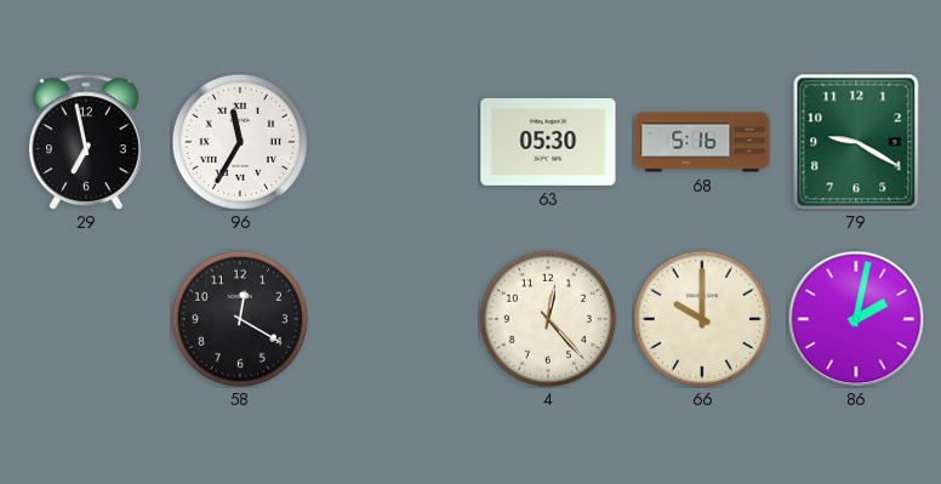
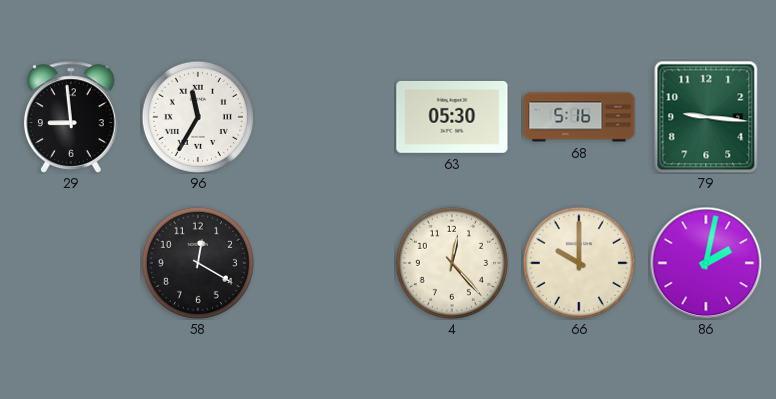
29: 6:58 -> 8:59 (72, 117)
79: 9:20 -> 9:16 (706, 117)
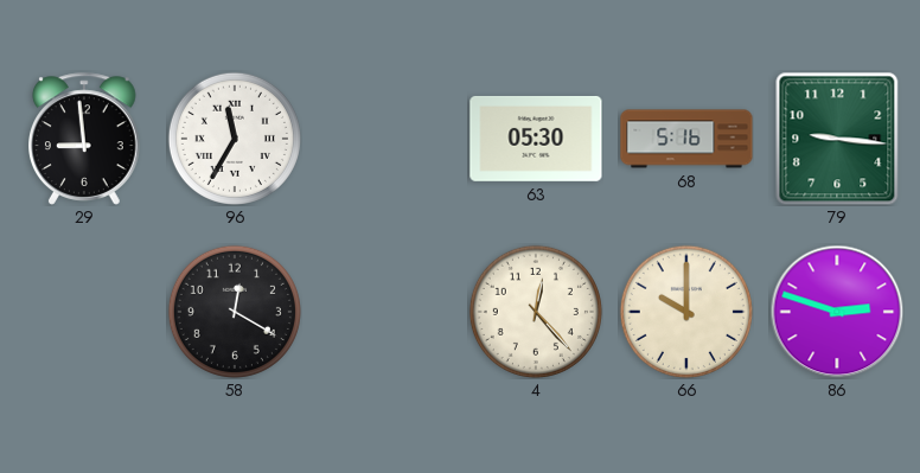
86: 2:02 -> 2:48 (837, 312)
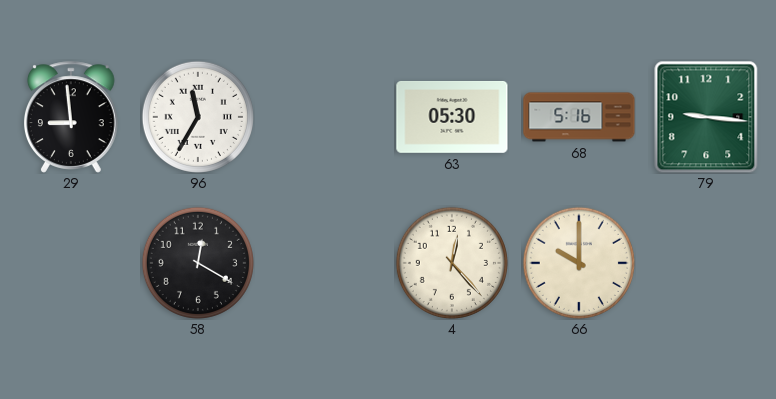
86: 2:48 -> none (837, 312)
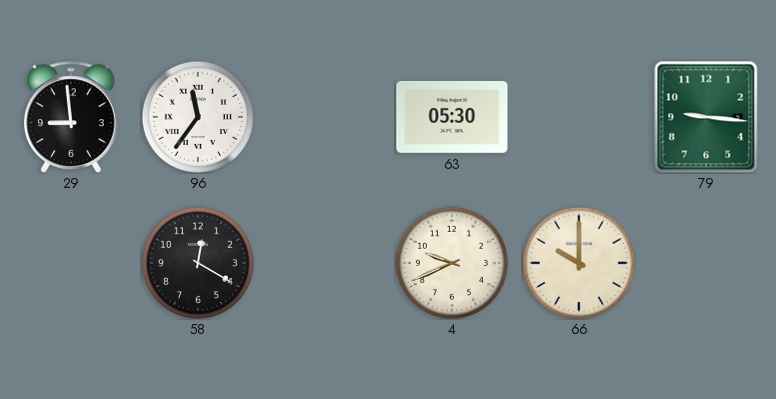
96: 11:35 -> 11:36 (198, 117)
68: 5:16 -> none (579, 117)
4: 12:23 -> 9:41 (452, 263)
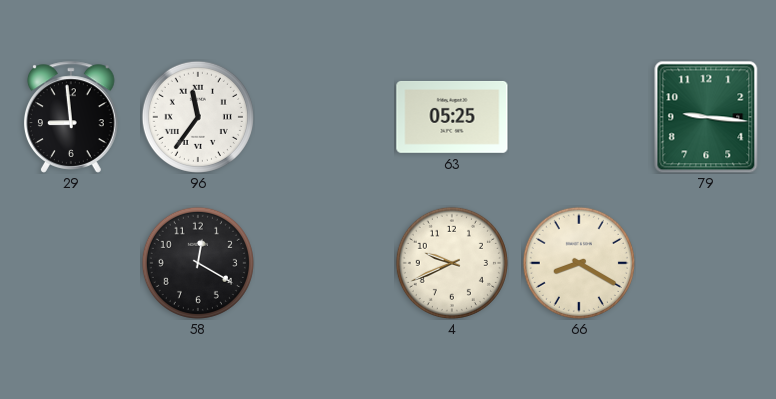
63: 05:30 -> 05:25 (452, 117)
66: 10:00 -> 8:20 (579, 263)
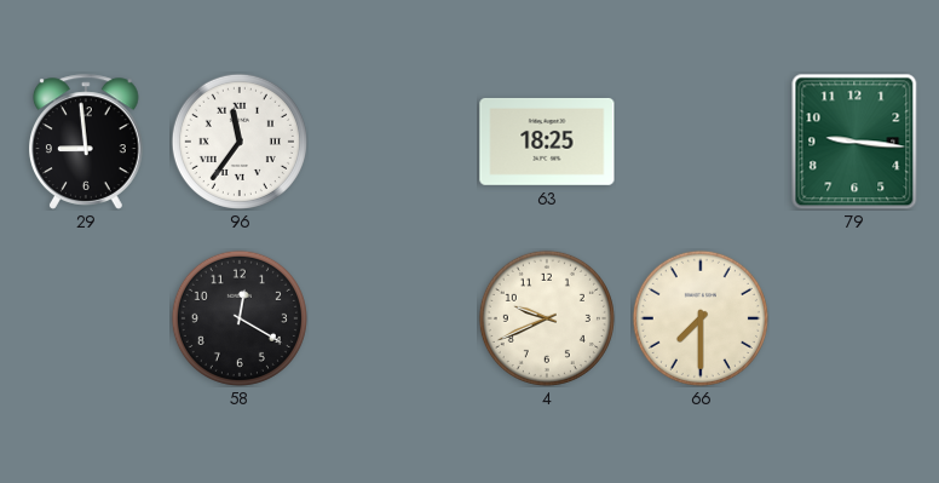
63: 05:25 -> 18:25 (547, 142)
66: 8:20 -> 7:30 (701, 318)
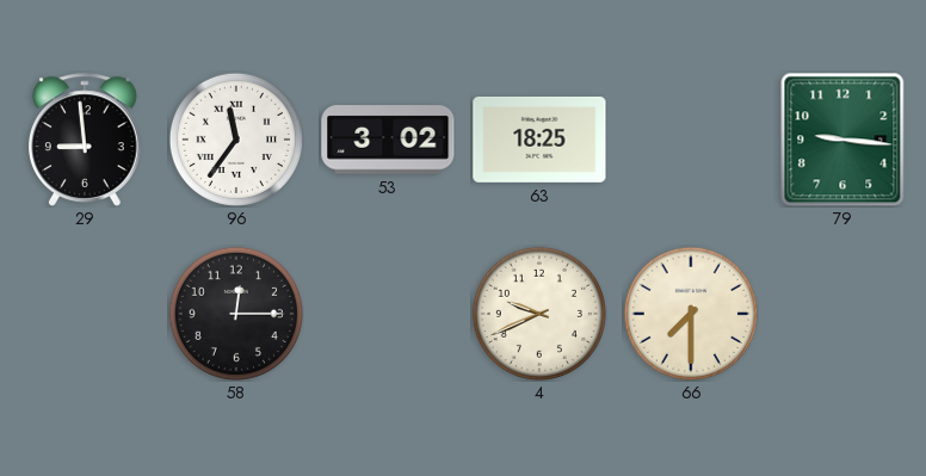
53: none -> 3:02 (388, 140)
58: 12:20 -> 12:15 (236, 314)
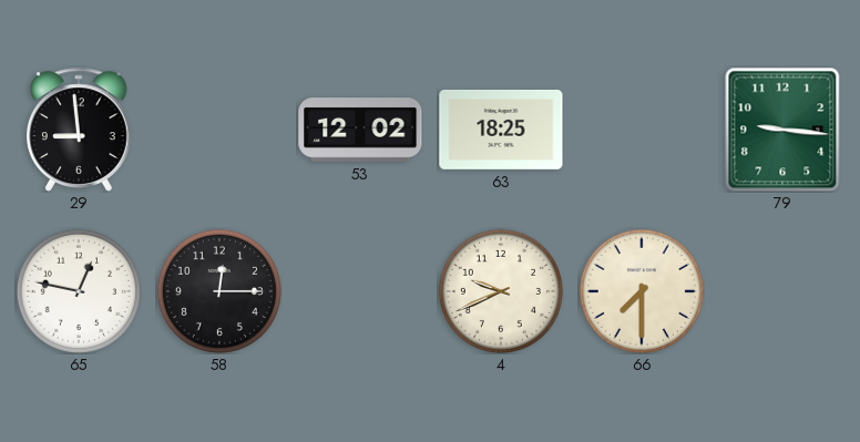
96: 11:36 -> none (236, 140)
53: 3:02 -> 12:02 (360, 130)
65: none -> 12:47 (79, 291)
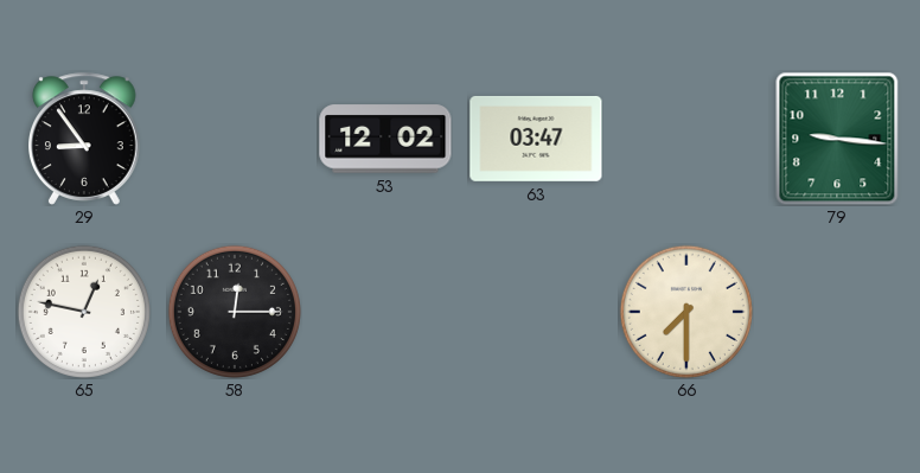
29: 8:59 -> 8:54 (85, 139)
63: 18:25 -> 03:47 (536, 139)
4: 9:41 -> none (501, 291)
